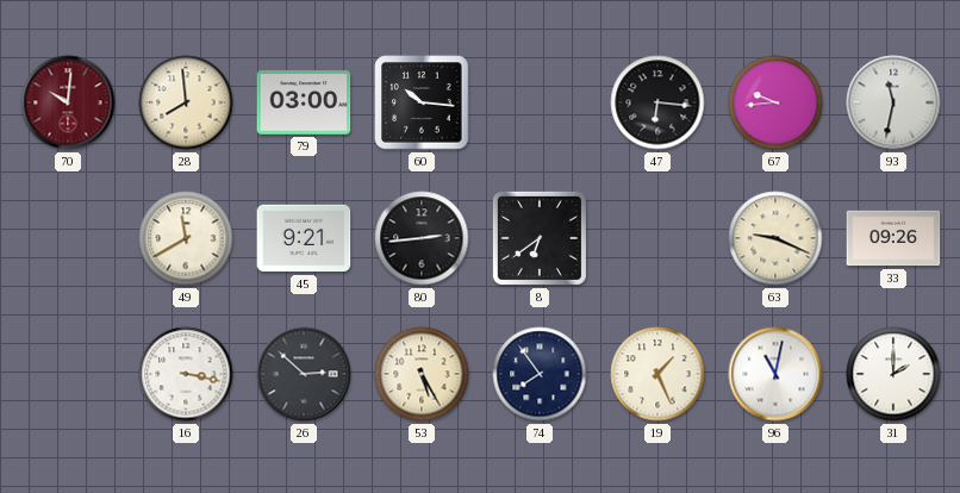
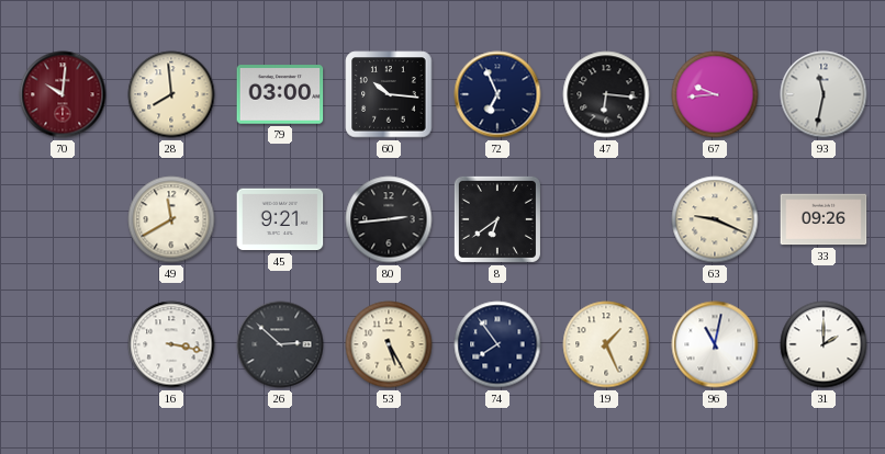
72: none -> 6:56 (497, 94)
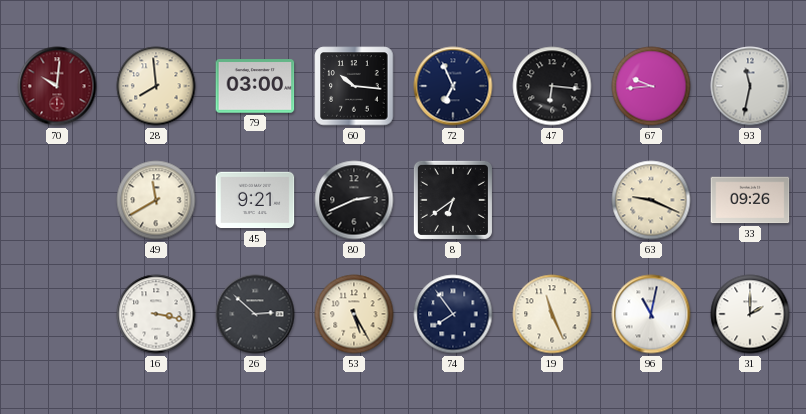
80: 2:44 -> 2:41 (354, 200)
19: 1:26 -> 11:26 (552, 314)
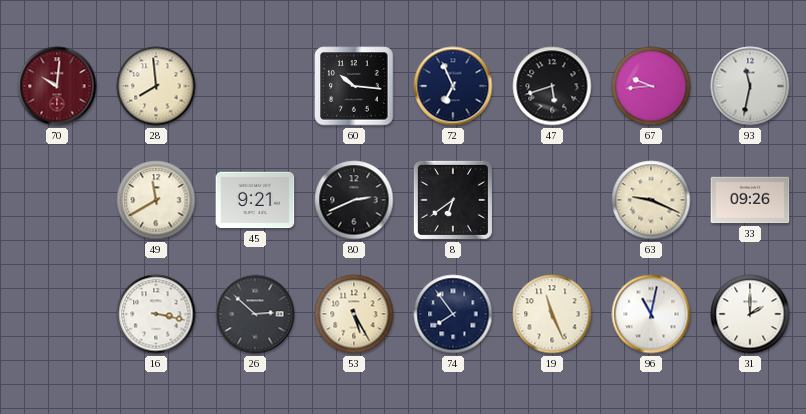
79: 03:00 -> none (255, 86)
47: 6:16 -> 5:42 (552, 86)
